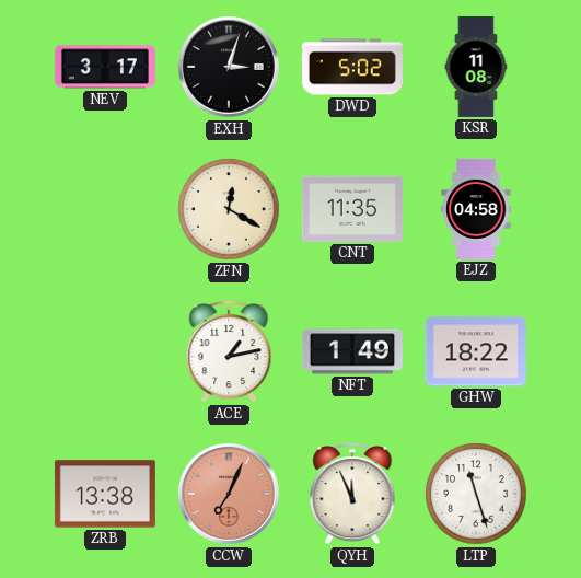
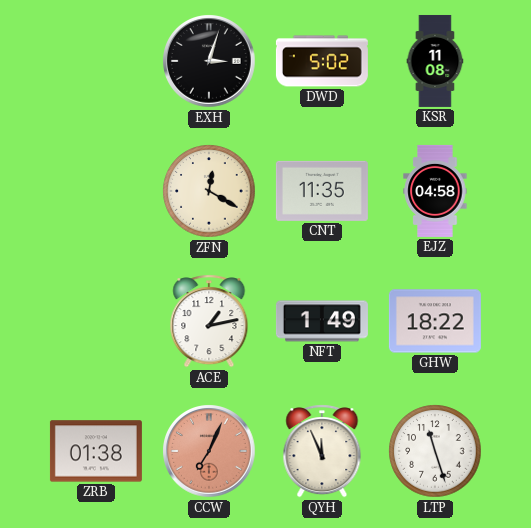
NEV: 3:17 -> none (105, 67)
ZRB: 13:38 -> 01:38 (96, 451)
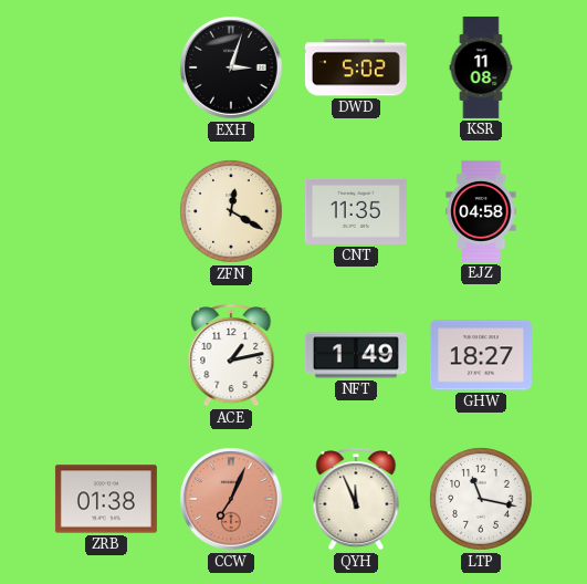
GHW: 18:22 -> 18:27 (481, 355)
LTP: 11:27 -> 11:17 (481, 499)
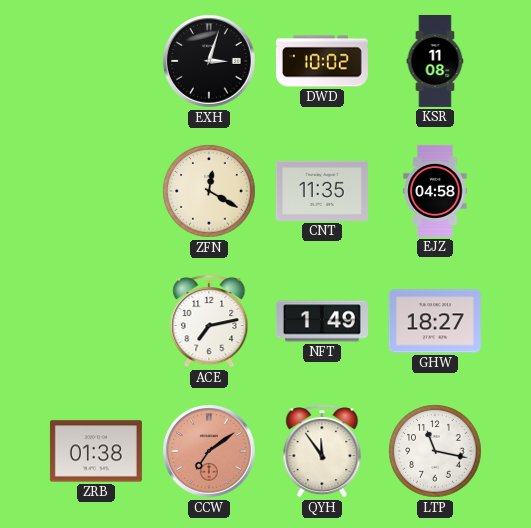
DWD: 5:02 -> 10:02 (322, 61)
ACE: 1:13 -> 7:13 (209, 321)
CCW: 7:04 -> 7:09 (209, 451)
QYH: 11:56 -> 11:54 (322, 451)
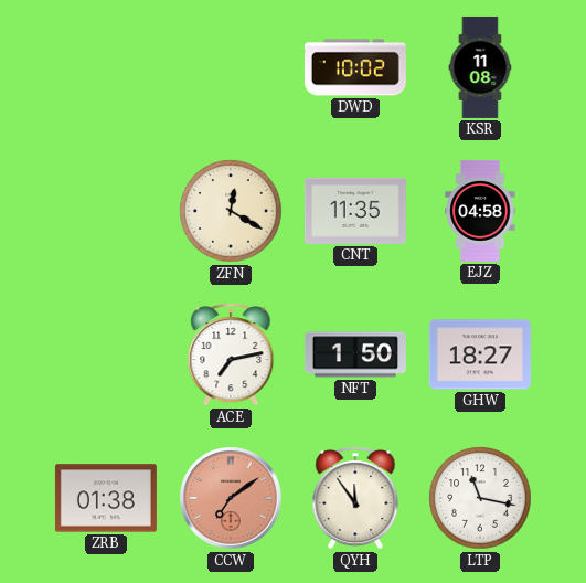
EXH: 3:03 -> none (209, 61)
NFT: 1:49 -> 1:50 (355, 354)
